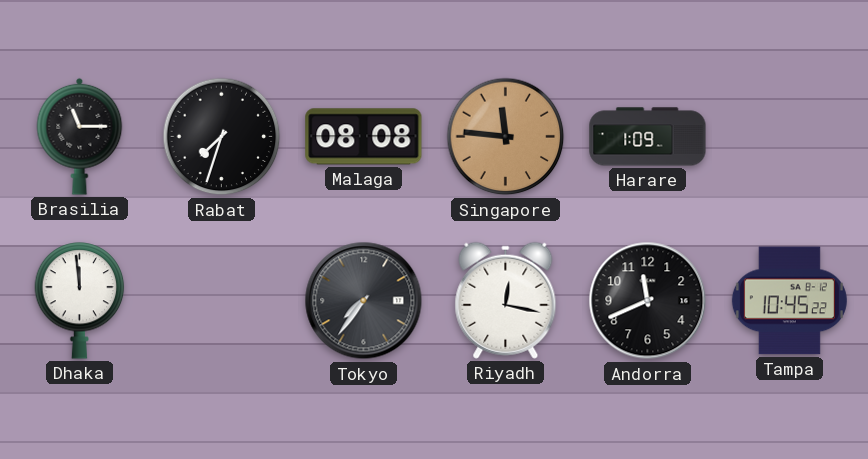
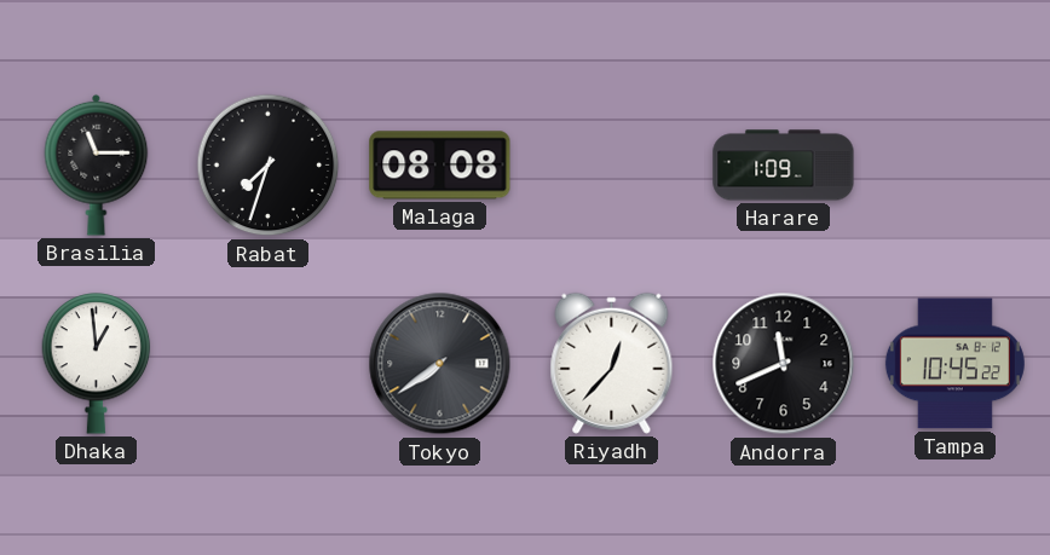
Singapore: 11:46 -> none (506, 137)
Dhaka: 11:59 -> 12:59 (97, 364)
Tokyo: 7:36 -> 7:39 (440, 364)
Riyadh: 12:17 -> 12:37 (612, 363)
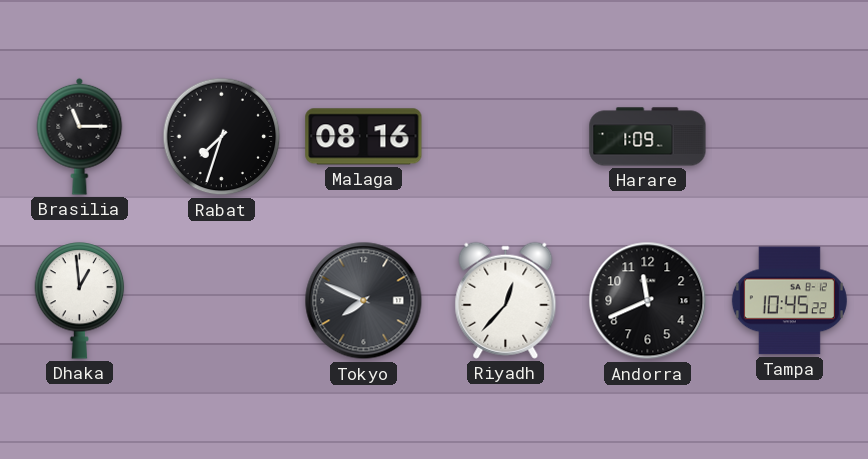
Malaga: 08:08 -> 08:16 (364, 137)
Tokyo: 7:39 -> 7:49 (364, 301)
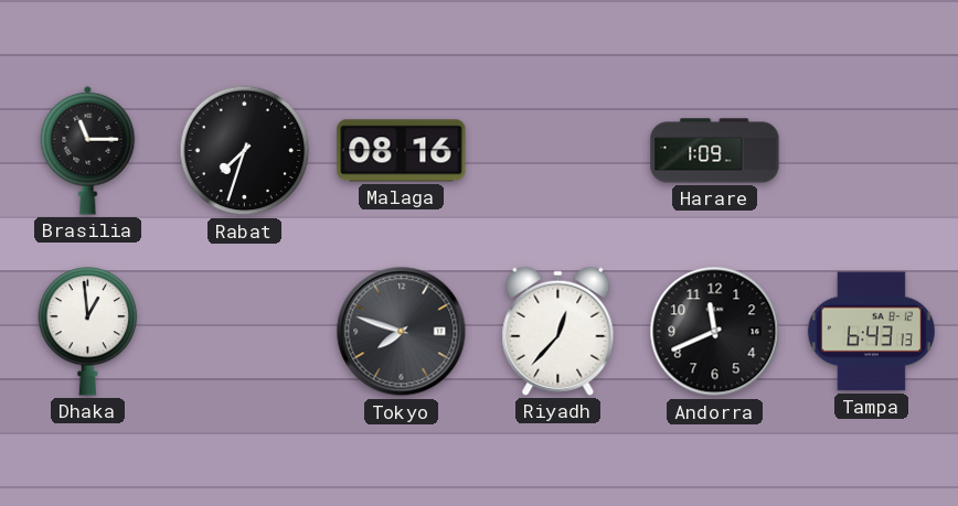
Tokyo: 7:49 -> 7:48 (402, 332)
Tampa: 10:45 -> 6:43 (871, 332)
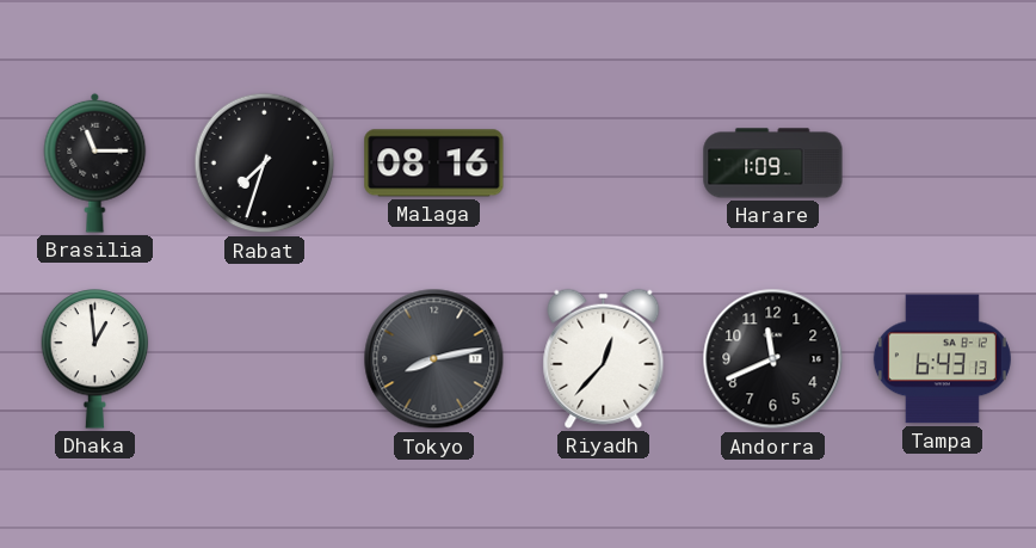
Tokyo: 7:48 -> 8:13 (434, 359)
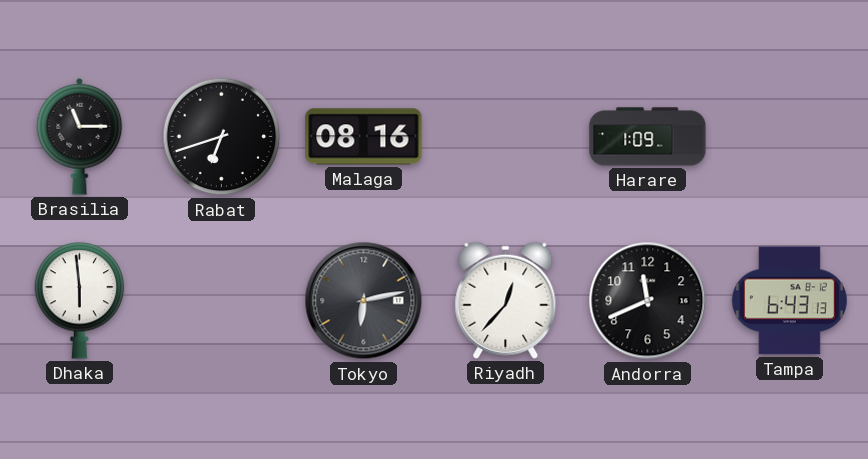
Rabat: 7:33 -> 6:42 (222, 137)
Dhaka: 12:59 -> 5:59 (80, 301)
Tokyo: 8:13 -> 6:13 (364, 301)
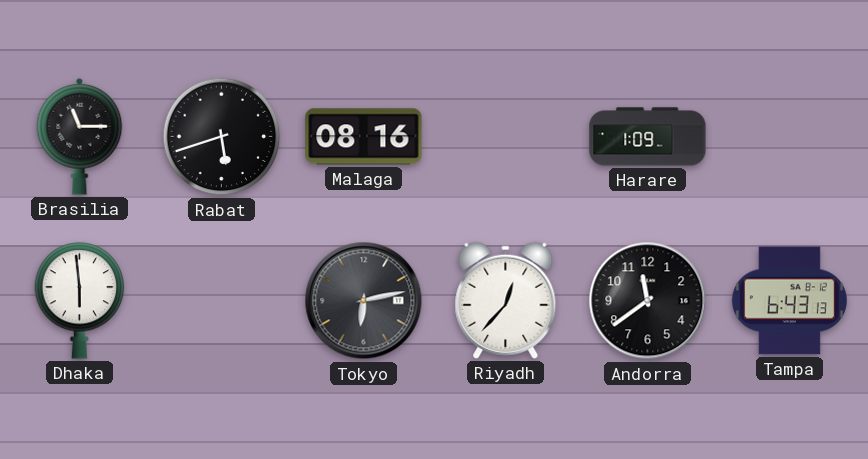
Rabat: 6:42 -> 5:42 (222, 137)
Andorra: 11:41 -> 11:39 (648, 301)
